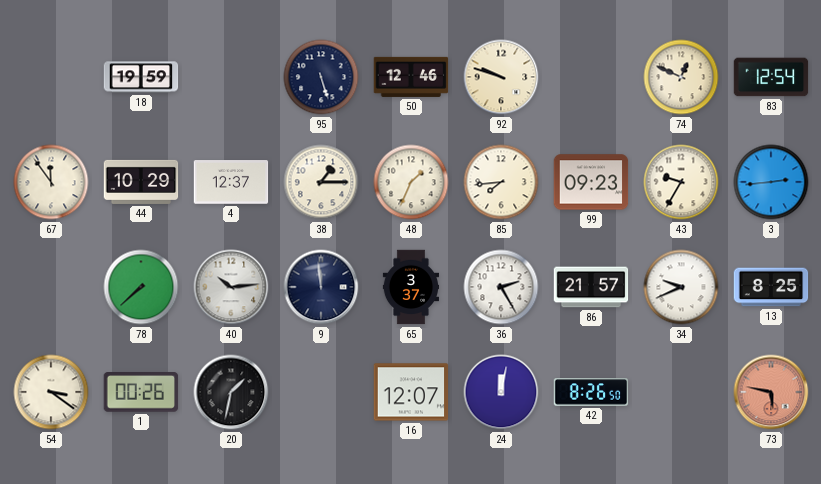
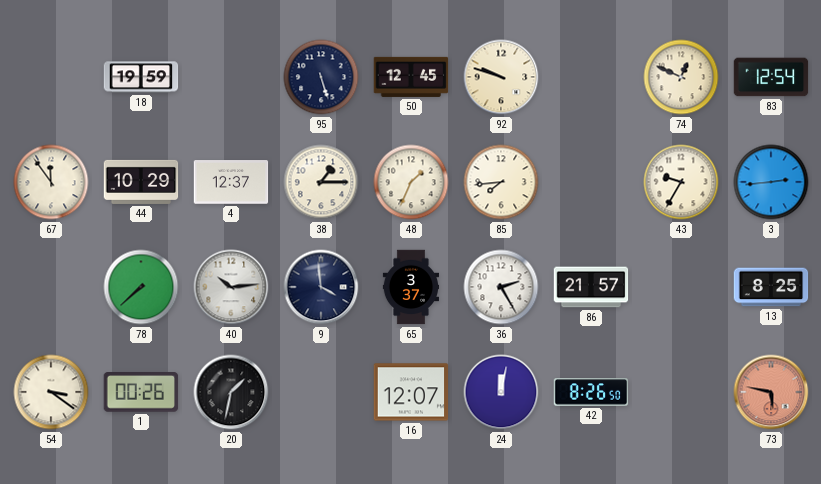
50: 12:46 -> 12:45 (411, 77)
99: 09:23 -> none (591, 182)
9: 11:59 -> 3:59 (321, 287)
34: 9:41 -> none (681, 287)
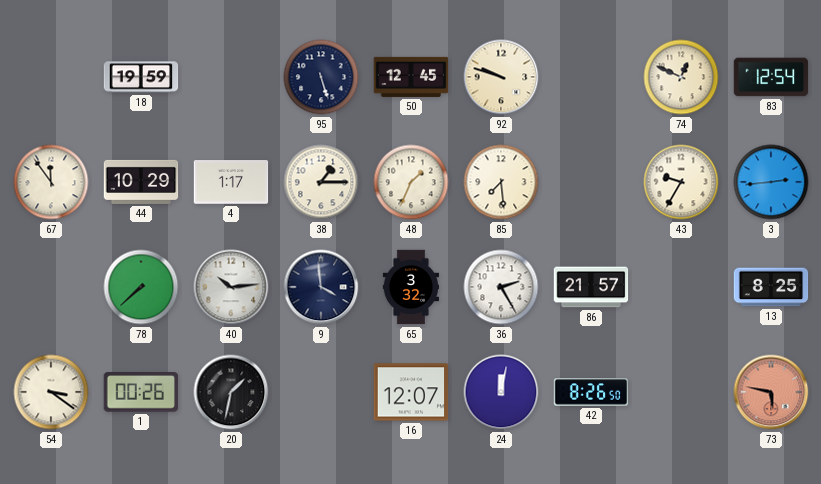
4: 12:37 -> 1:17 (231, 182)
85: 7:44 -> 7:29 (501, 182)
65: 3:37 -> 3:32 (410, 287)
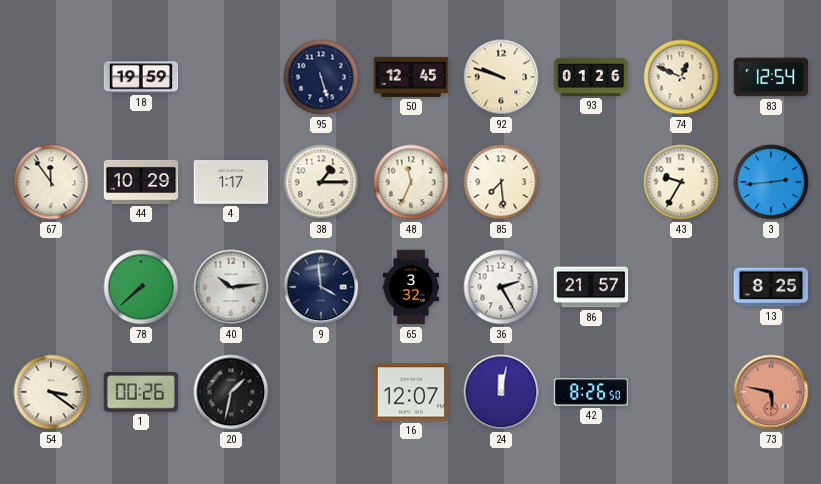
93: none -> 01:26 (591, 77)
48: 1:34 -> 11:34 (411, 182)
